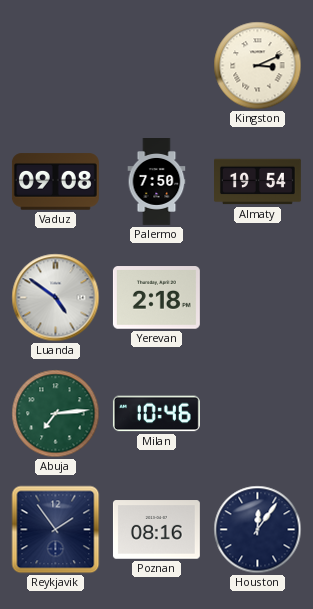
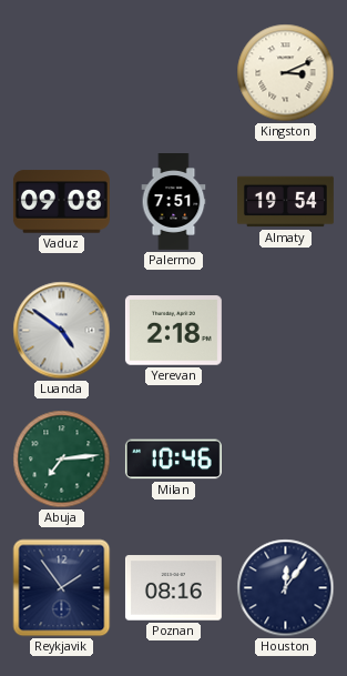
Palermo: 7:50 -> 7:51 (174, 202)
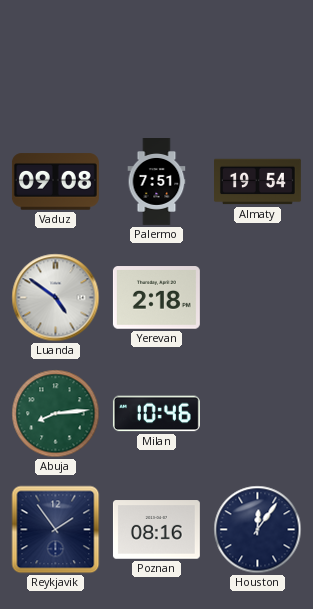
Kingston: 3:11 -> none (286, 73)
Abuja: 7:14 -> 8:14 (56, 414)
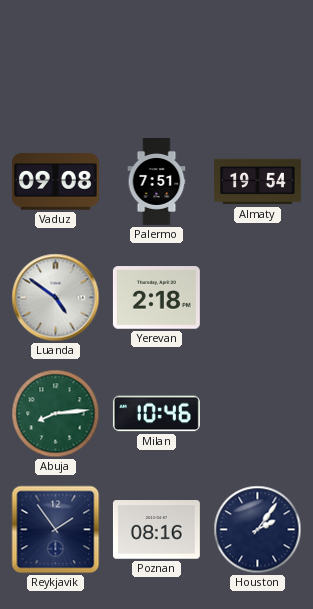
Houston: 12:06 -> 2:06 (258, 530)
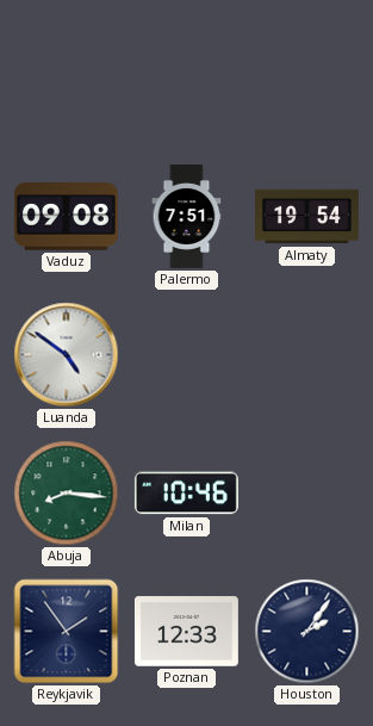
Yerevan: 2:18 -> none (156, 298)
Abuja: 8:14 -> 8:16 (67, 494)
Poznan: 08:16 -> 12:33 (186, 632)
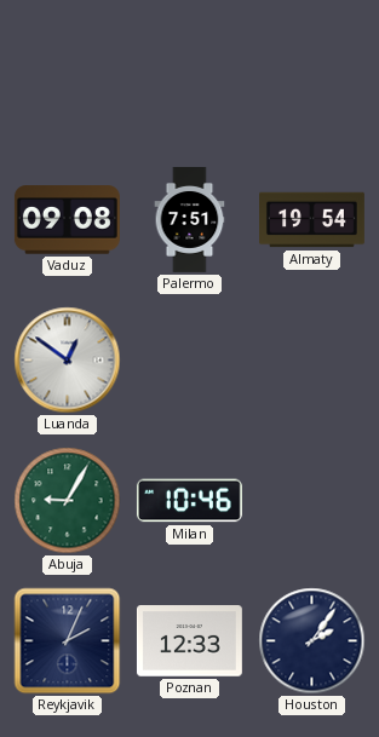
Luanda: 4:51 -> 12:51 (68, 361)
Abuja: 8:16 -> 9:05 (68, 501)
Reykjavik: 1:54 -> 2:04 (68, 641)
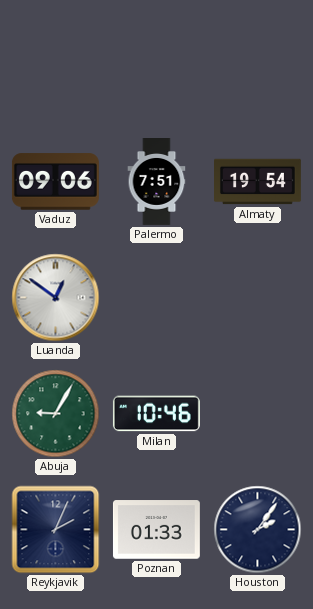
Vaduz: 09:08 -> 09:06 (55, 182)
Poznan: 12:33 -> 01:33 (156, 530)
